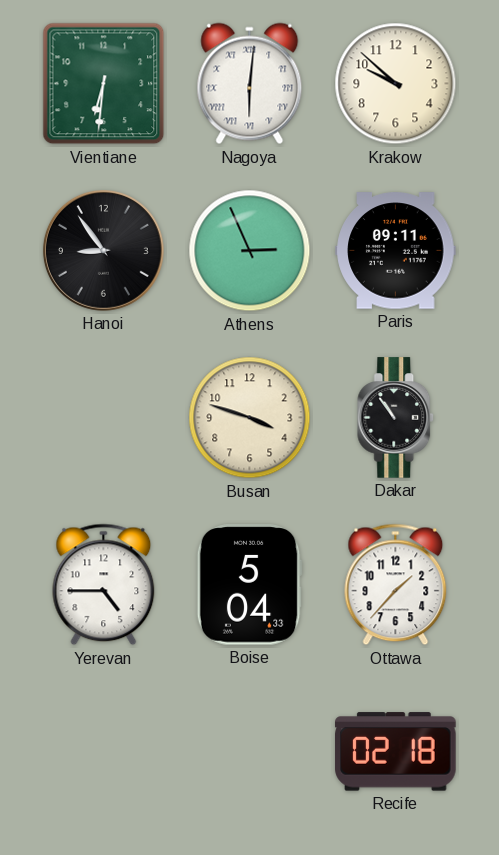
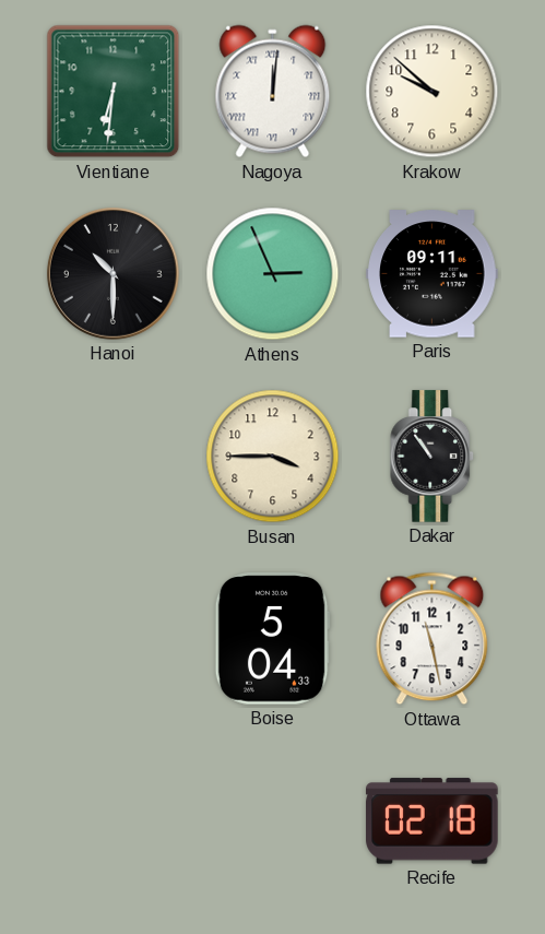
Nagoya: 6:01 -> 12:01 (273, 92)
Hanoi: 8:54 -> 10:30 (112, 273)
Busan: 3:48 -> 3:45 (273, 457)
Yerevan: 4:45 -> none (104, 585)
Ottawa: 1:37 -> 11:28 (433, 639)
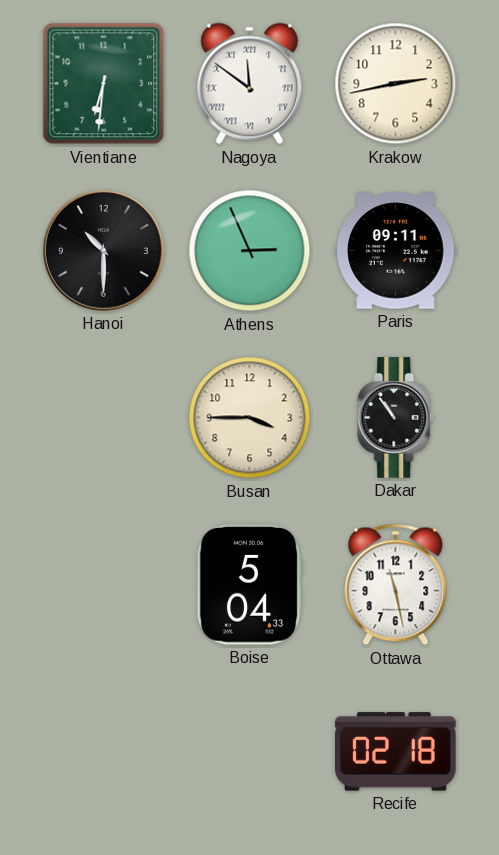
Nagoya: 12:01 -> 11:51 (250, 84)
Krakow: 9:52 -> 2:43 (396, 84)
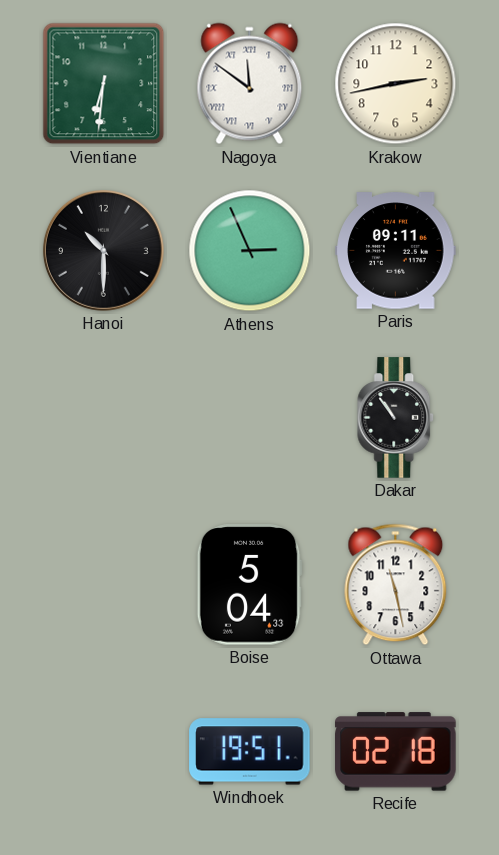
Busan: 3:45 -> none (250, 418)
Windhoek: none -> 19:51 (250, 752)
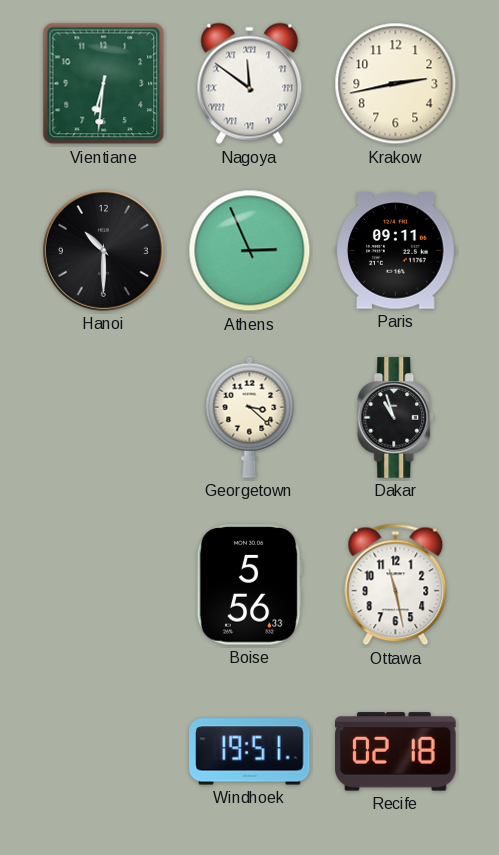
Georgetown: none -> 3:22 (250, 417)
Dakar: 10:54 -> 10:57 (396, 418)
Boise: 5:04 -> 5:56 (249, 585)
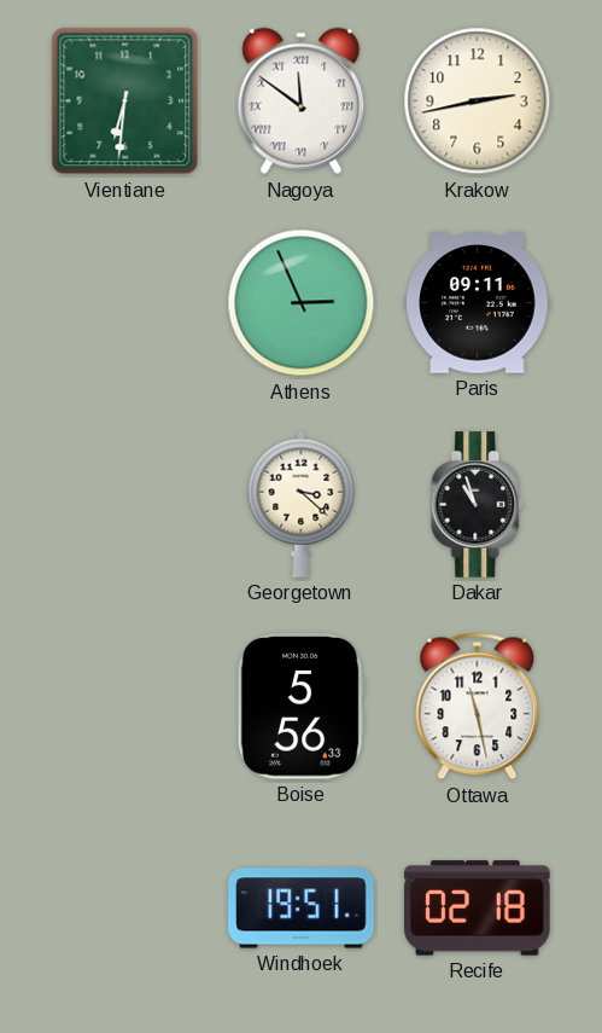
Hanoi: 10:30 -> none (103, 250)
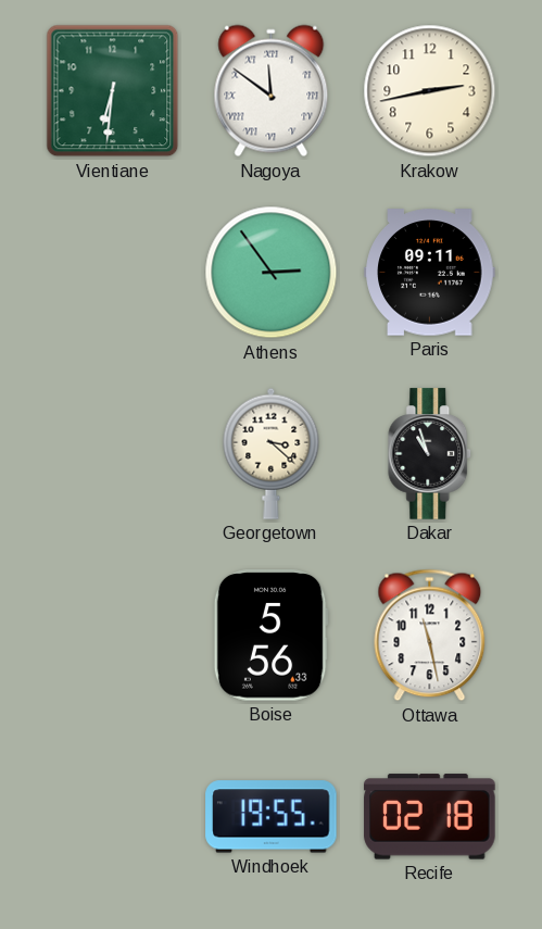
Athens: 2:56 -> 2:54 (272, 273)
Windhoek: 19:51 -> 19:55 (272, 817)
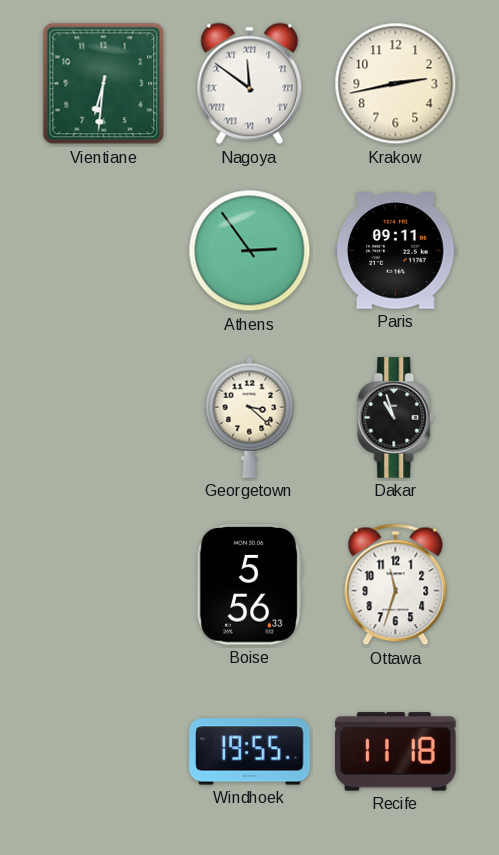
Ottawa: 11:28 -> 11:33 (396, 585)
Recife: 02:18 -> 11:18 (396, 752)
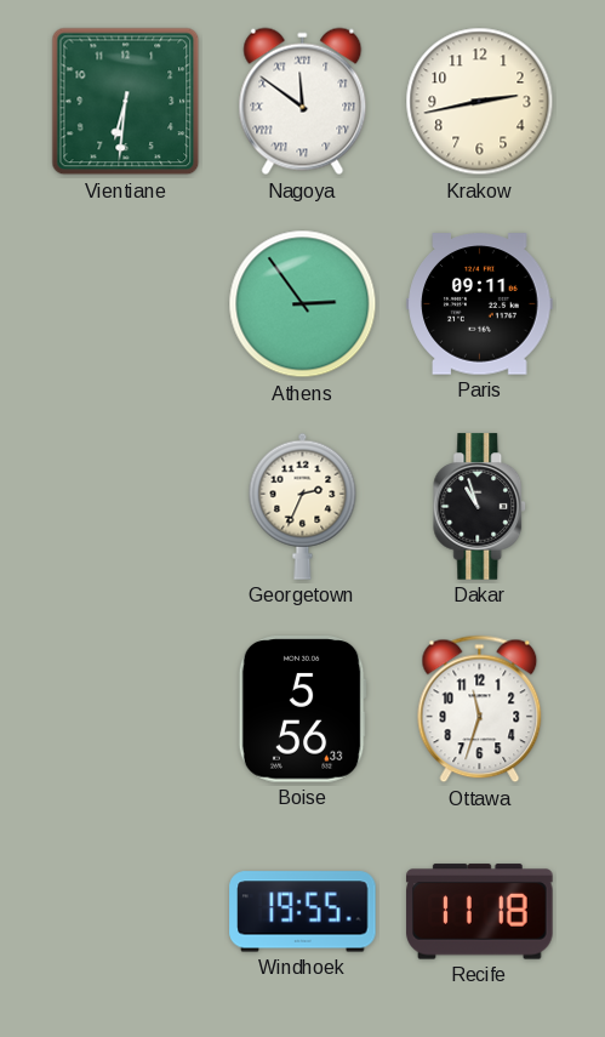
Georgetown: 3:22 -> 2:34 (303, 506)
